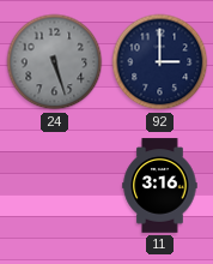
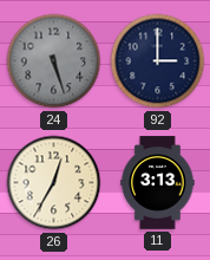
26: none -> 12:35 (54, 183)
11: 3:16 -> 3:13 (158, 183)
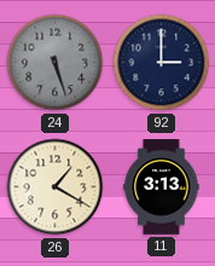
26: 12:35 -> 1:20 (56, 187)
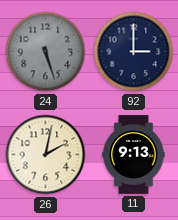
26: 1:20 -> 2:02 (46, 155)
11: 3:13 -> 9:13 (134, 155)
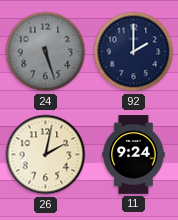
92: 3:00 -> 2:00 (134, 52)
11: 9:13 -> 9:24 (134, 155)
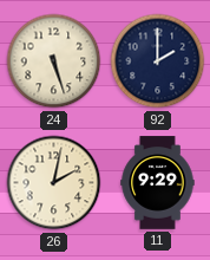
24 dial: grey -> cream (54, 61)
11: 9:24 -> 9:29 (158, 183)
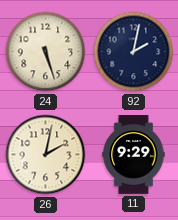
92: 2:00 -> 2:02 (134, 52)
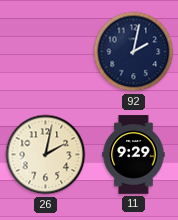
24: 5:27 -> none (46, 52)
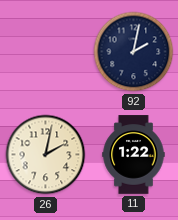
11: 9:29 -> 1:22 (134, 155)
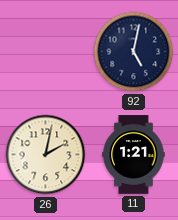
92: 2:02 -> 5:02 (134, 52)
11: 1:22 -> 1:21 (134, 155)
